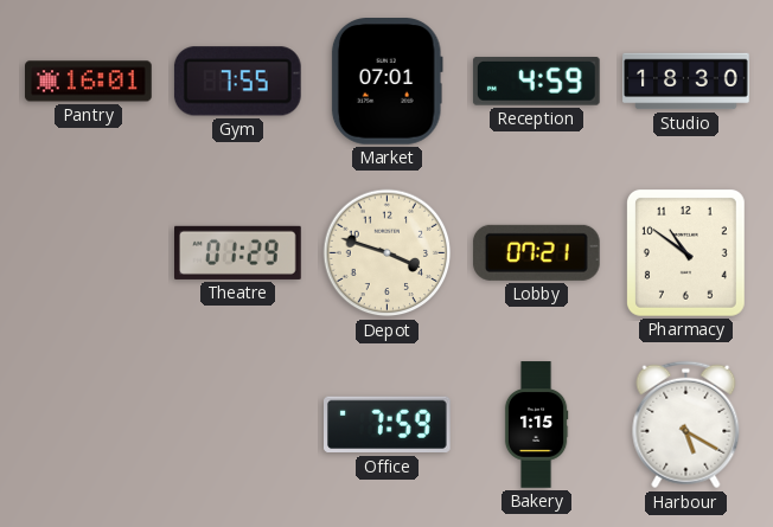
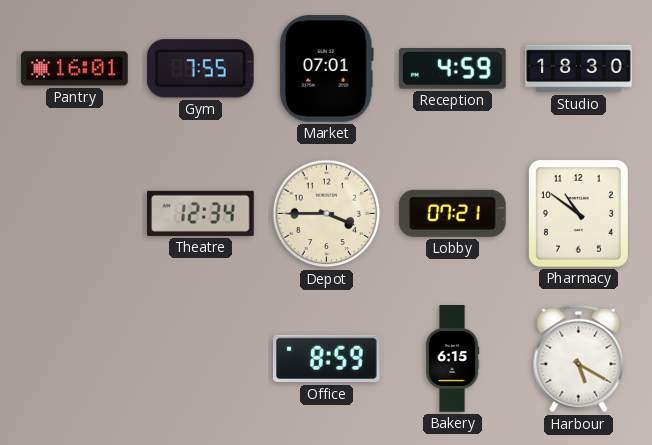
Theatre: 01:29 -> 12:34 (201, 213)
Depot: 3:48 -> 3:45 (327, 214)
Office: 7:59 -> 8:59 (327, 359)
Bakery: 1:15 -> 6:15 (452, 359)
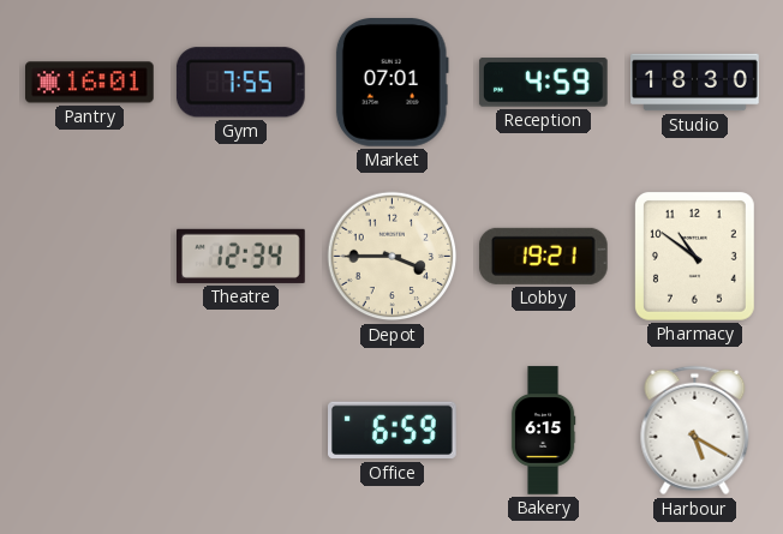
Lobby: 07:21 -> 19:21 (543, 256)
Office: 8:59 -> 6:59 (393, 431)
